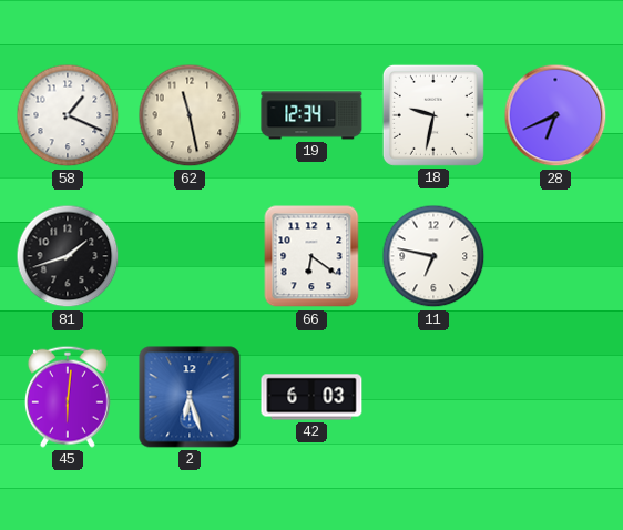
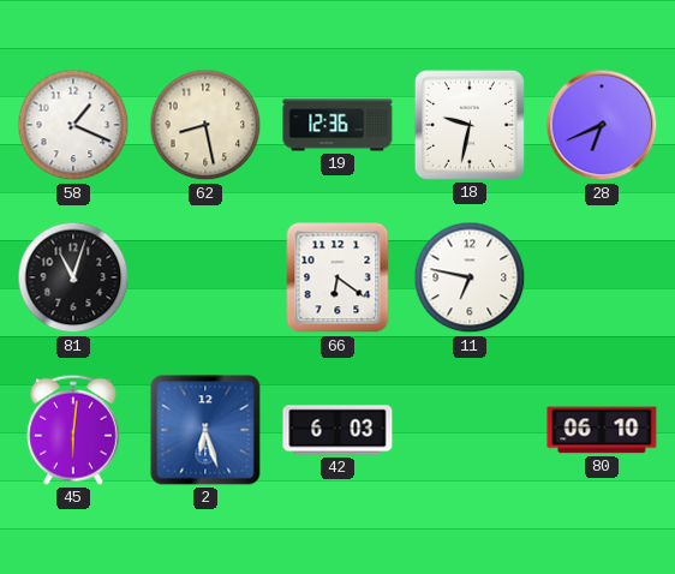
62: 11:28 -> 8:28 (205, 125)
19: 12:34 -> 12:36 (337, 125)
81: 1:42 -> 11:03 (73, 277)
80: none -> 06:10 (602, 430)
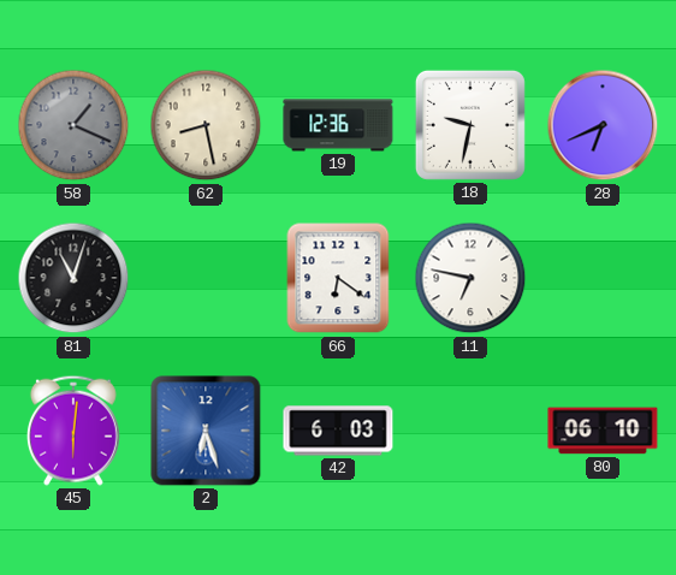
58 dial: white -> grey (73, 125)
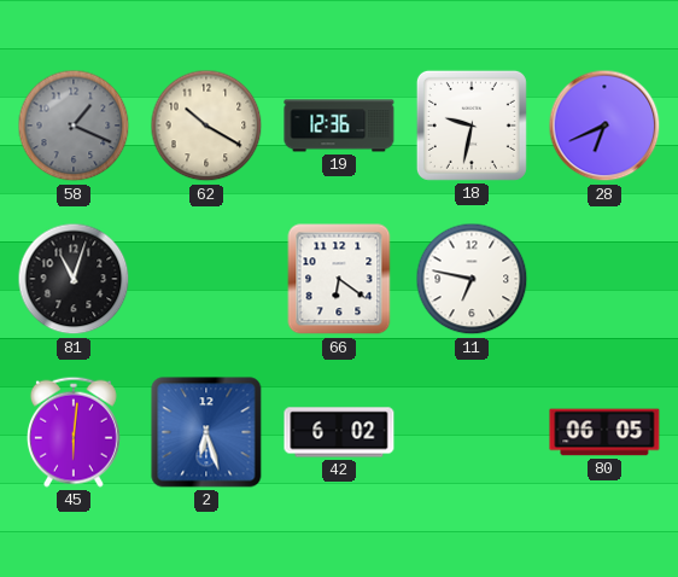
62: 8:28 -> 10:20 (206, 126)
42: 6:03 -> 6:02 (339, 432)
80: 06:10 -> 06:05 (604, 432)
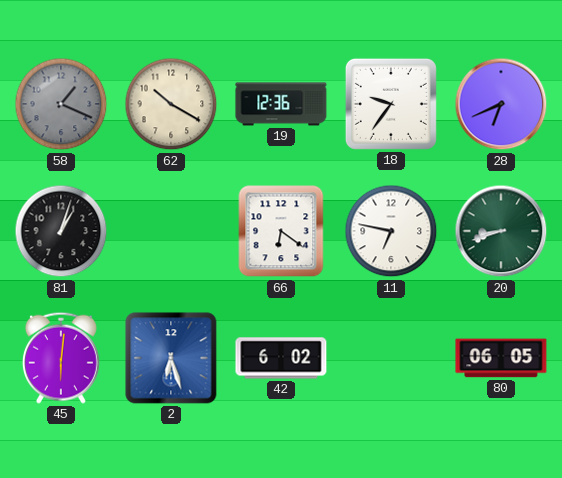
18: 9:32 -> 9:36 (391, 104)
81: 11:03 -> 1:03 (61, 231)
20: none -> 8:42 (501, 231)
